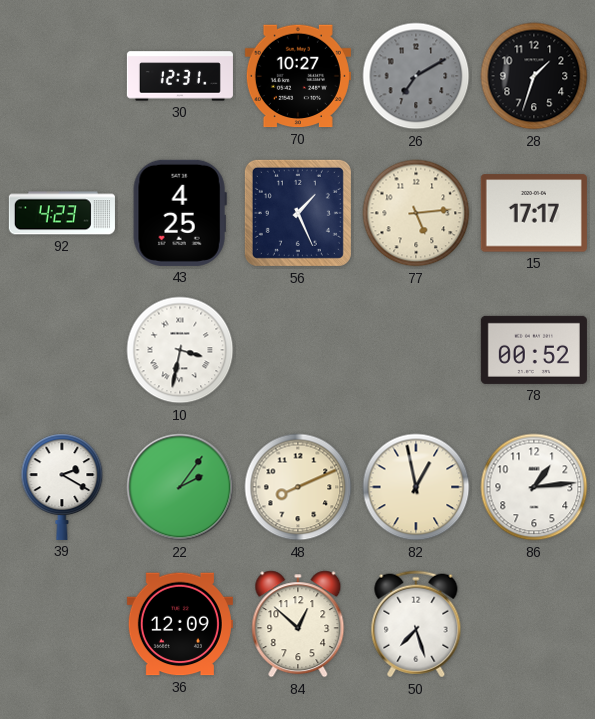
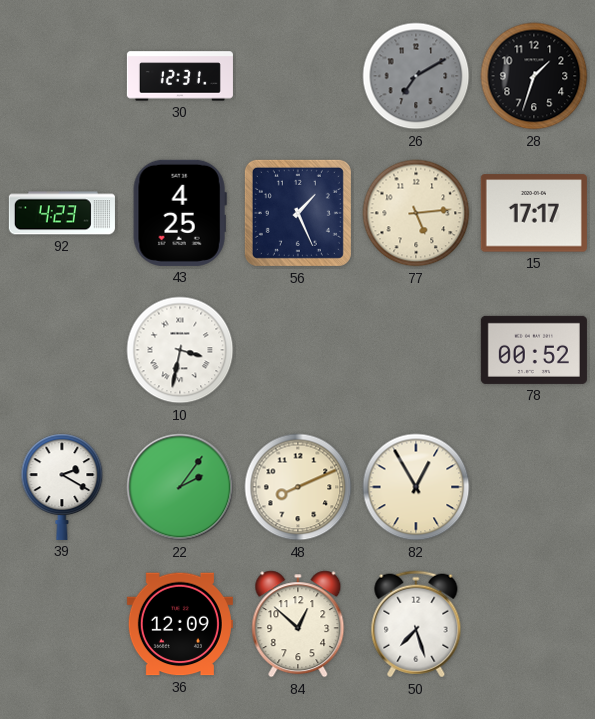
70: 10:27 -> none (298, 76)
82: 12:58 -> 12:55 (416, 487)
86: 1:14 -> none (534, 487)
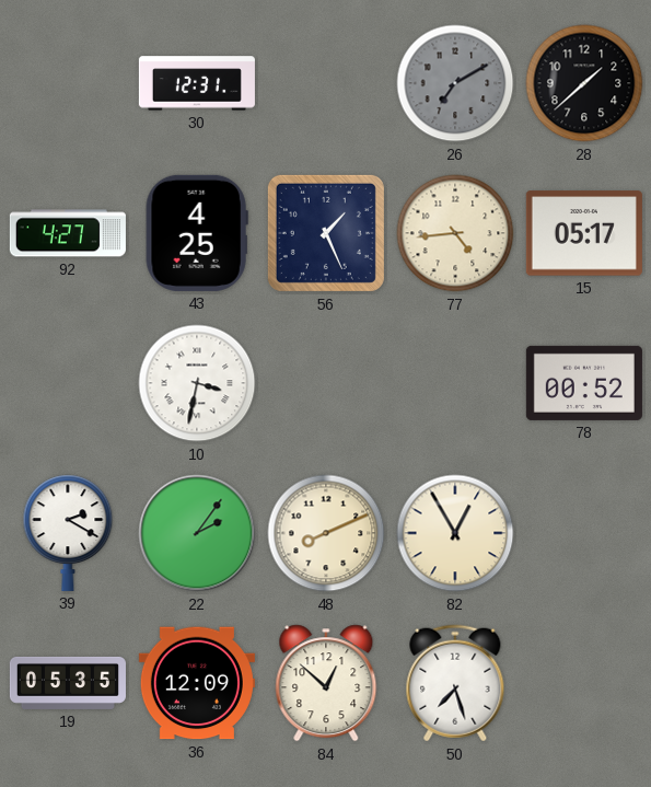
28: 1:33 -> 1:38 (584, 83)
92: 4:23 -> 4:27 (68, 233)
77: 5:14 -> 4:44 (455, 233)
15: 17:17 -> 05:17 (584, 233)
19: none -> 05:35 (68, 683)
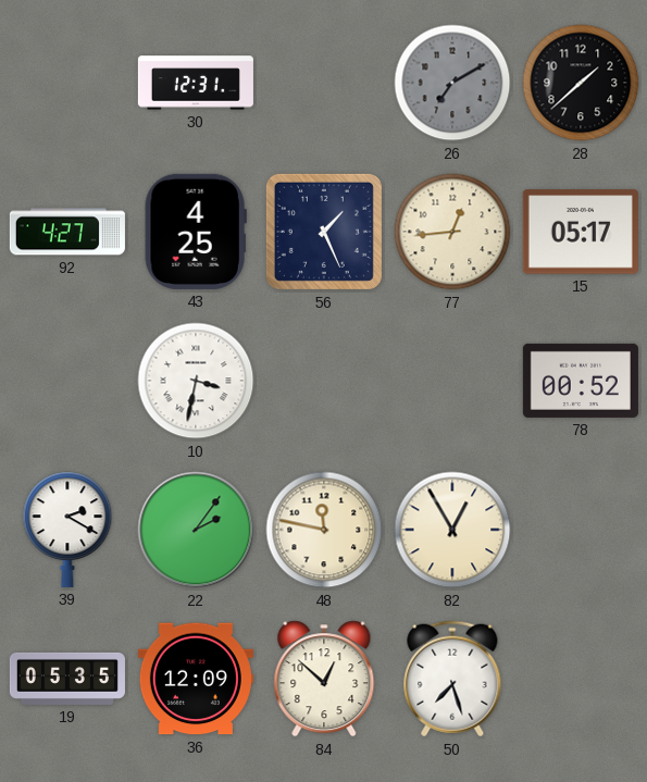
77: 4:44 -> 12:44 (452, 232)
48: 8:11 -> 11:47 (324, 530)
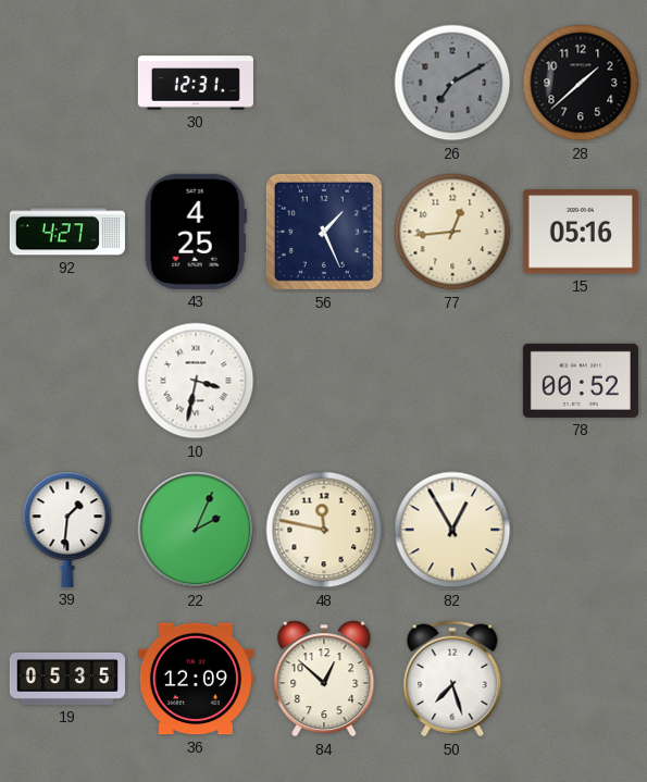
15: 05:17 -> 05:16 (581, 232)
39: 2:20 -> 1:31 (67, 530)
22: 2:06 -> 2:04 (196, 530)
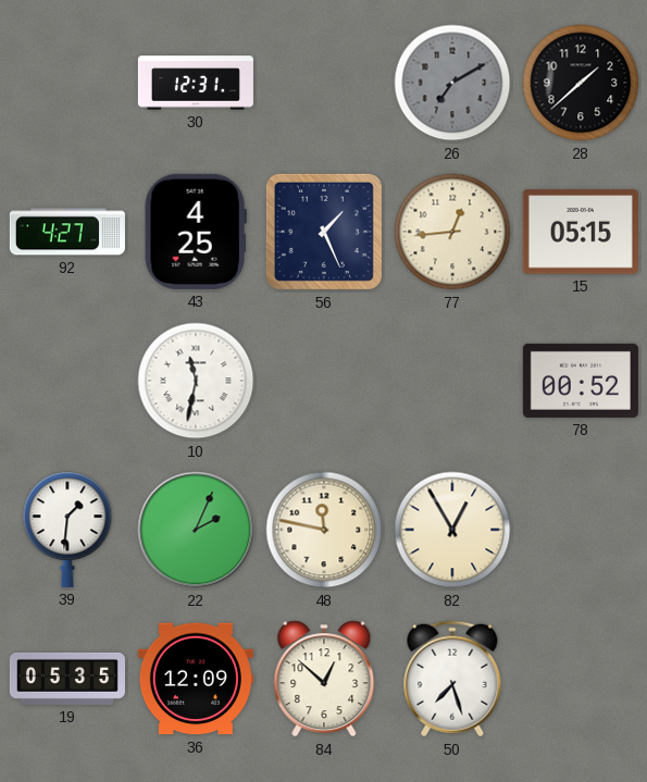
15: 05:16 -> 05:15 (581, 232)
10: 3:32 -> 11:32 (196, 381)
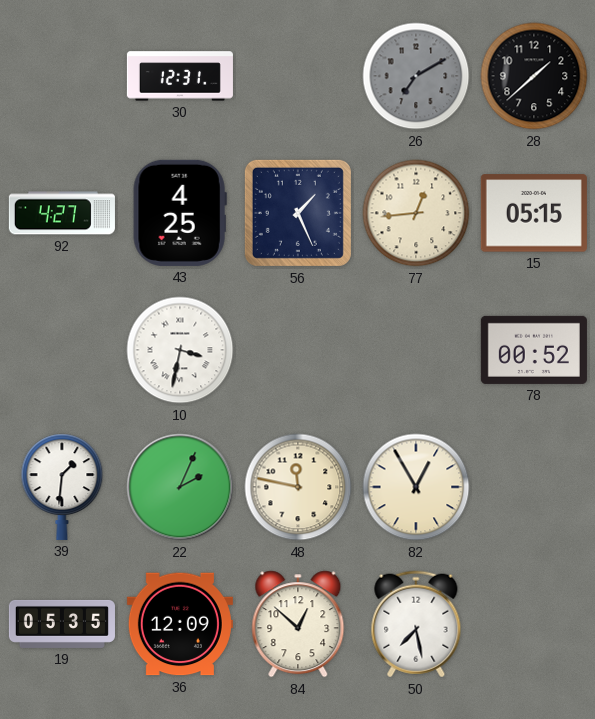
10: 11:32 -> 3:32 (180, 350)
50: 7:27 -> 7:28 (416, 624)
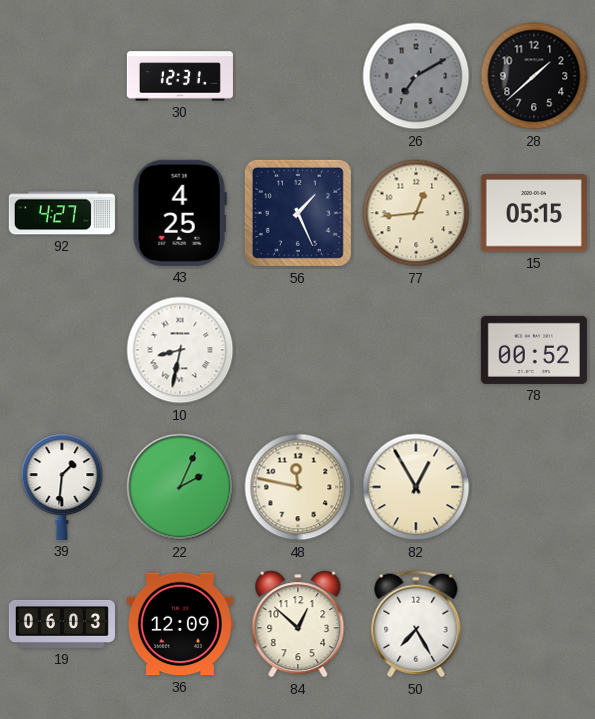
10: 3:32 -> 8:32 (180, 350)
19: 05:35 -> 06:03 (62, 624)
50: 7:28 -> 7:25 (416, 624)
